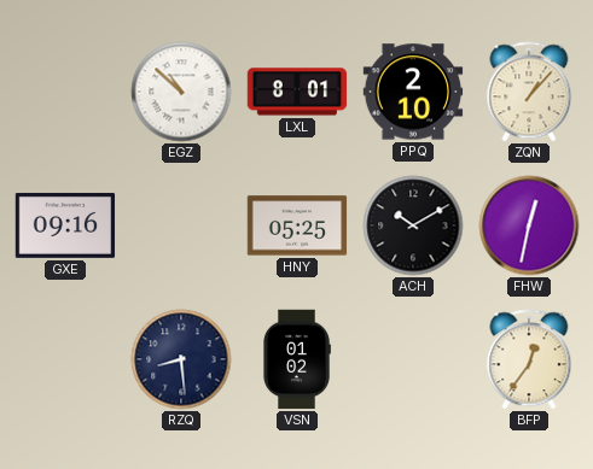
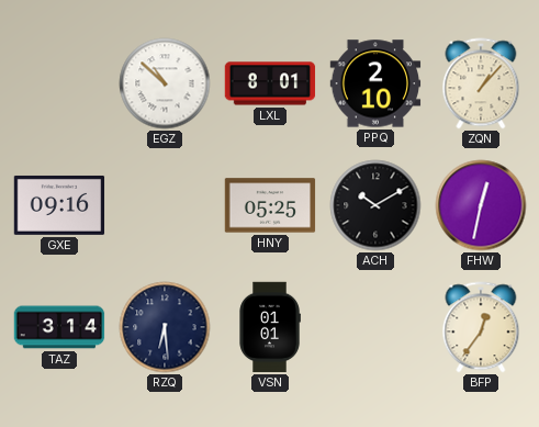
TAZ: none -> 3:14 (59, 327)
RZQ: 8:29 -> 6:29 (165, 327)
VSN: 01:02 -> 01:01 (270, 327)
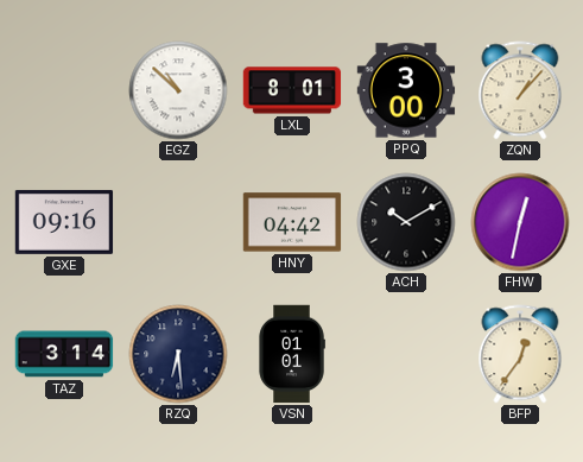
PPQ: 2:10 -> 3:00 (406, 90)
HNY: 05:25 -> 04:42 (292, 222)
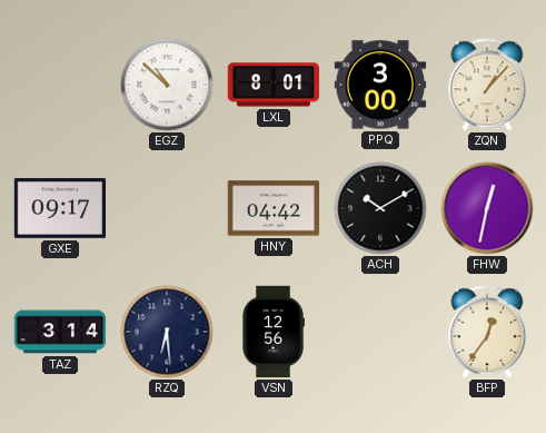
GXE: 09:16 -> 09:17 (60, 208)
VSN: 01:01 -> 12:56 (274, 332)
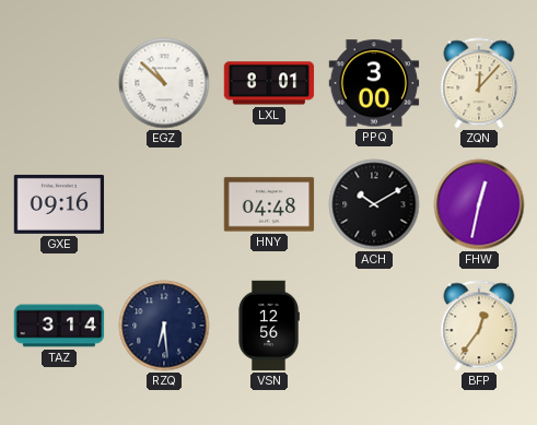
ZQN: 1:07 -> 12:07 (479, 83)
GXE: 09:17 -> 09:16 (59, 204)
HNY: 04:42 -> 04:48 (269, 204)
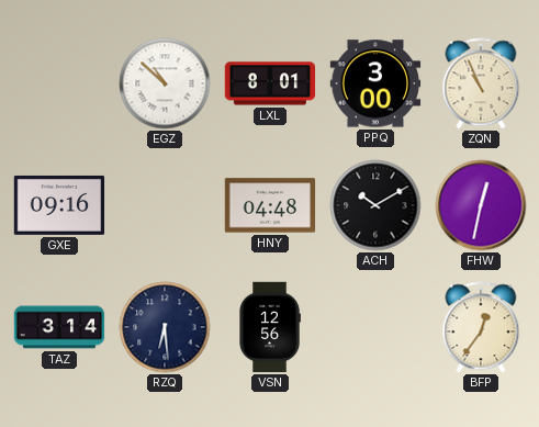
ZQN: 12:07 -> 10:56 (481, 83)
